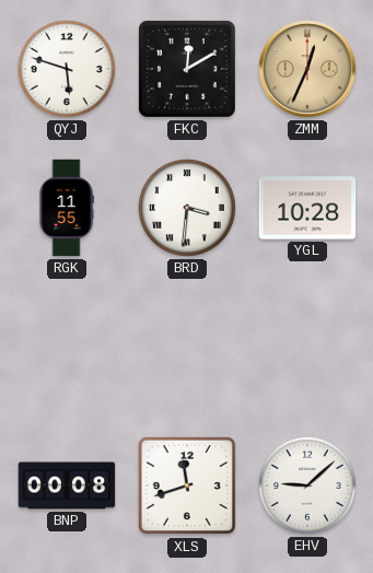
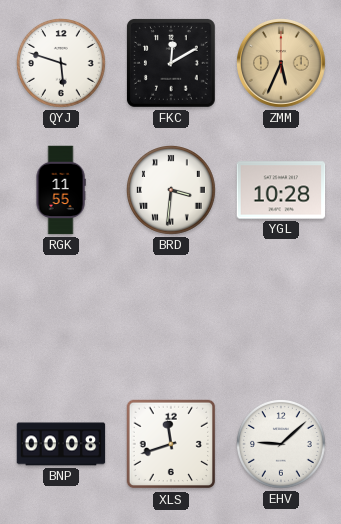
ZMM: 12:34 -> 5:34 (282, 64)
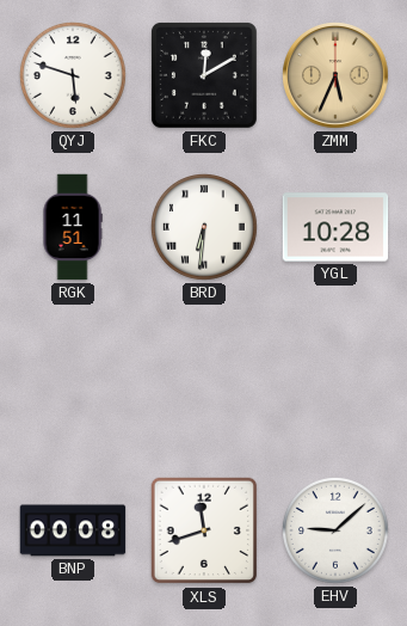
RGK: 11:55 -> 11:51 (73, 227)
BRD: 3:31 -> 6:31 (205, 228)
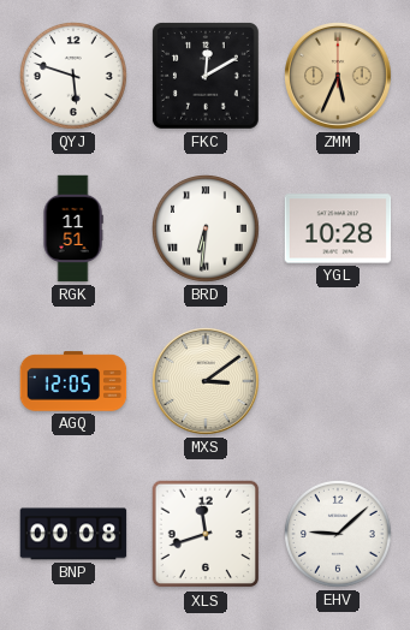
AGQ: none -> 12:05 (73, 381)
MXS: none -> 3:09 (207, 382)
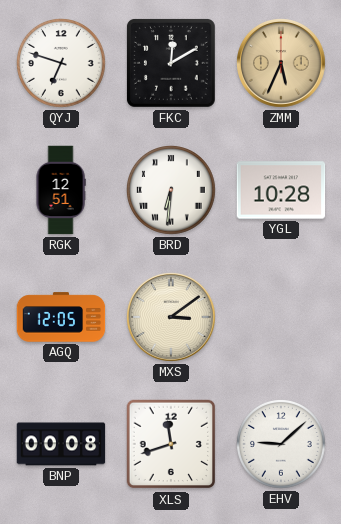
QYJ: 5:48 -> 6:48 (62, 64)
RGK: 11:51 -> 12:51 (61, 190)
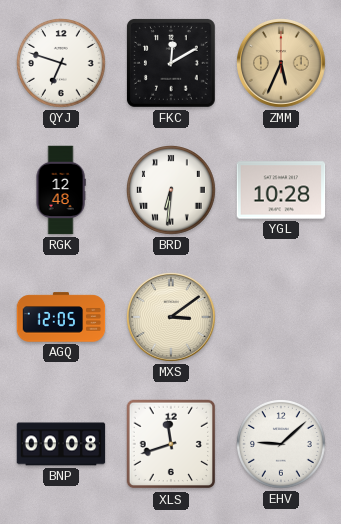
RGK: 12:51 -> 12:48 (61, 190)
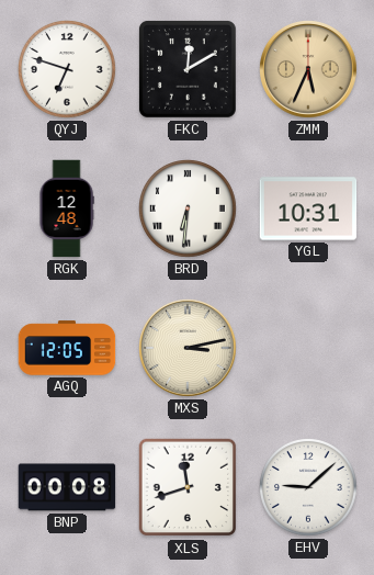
YGL: 10:28 -> 10:31 (308, 208)
MXS: 3:09 -> 3:13 (189, 349)
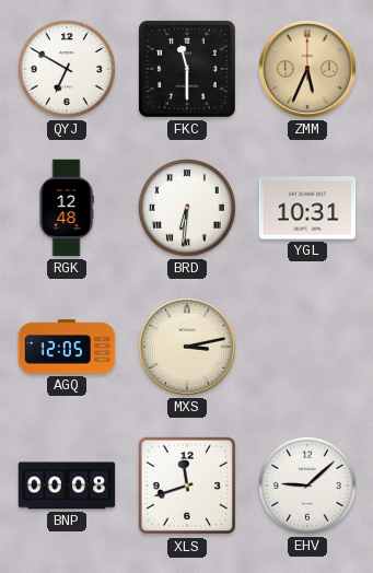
QYJ: 6:48 -> 6:50 (68, 70)
FKC: 12:10 -> 11:30 (187, 69)
